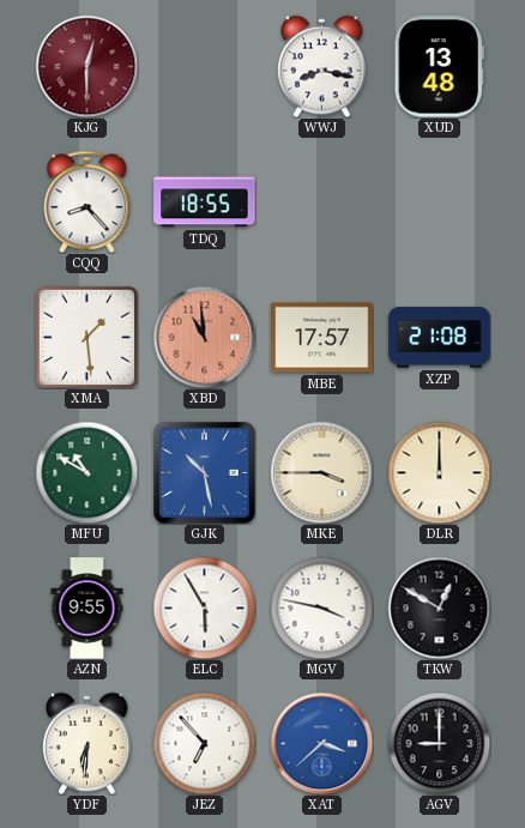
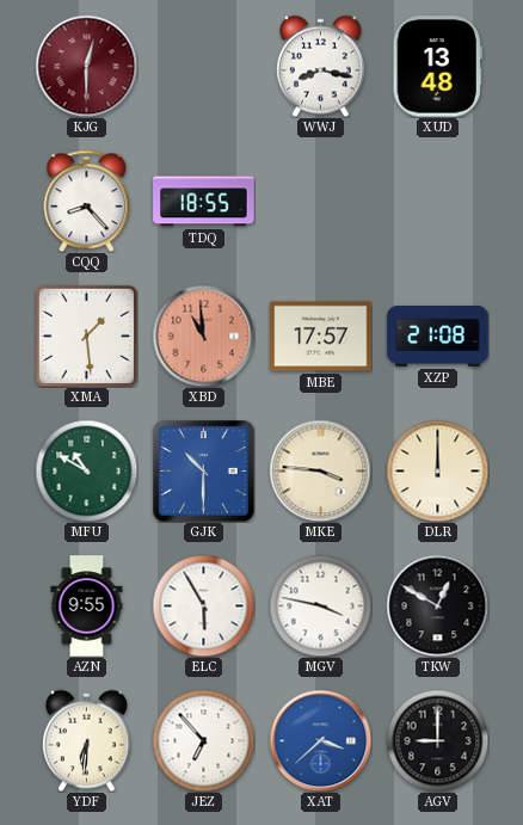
GJK: 10:28 -> 10:30 (204, 472)
MKE: 3:45 -> 3:46 (320, 470)
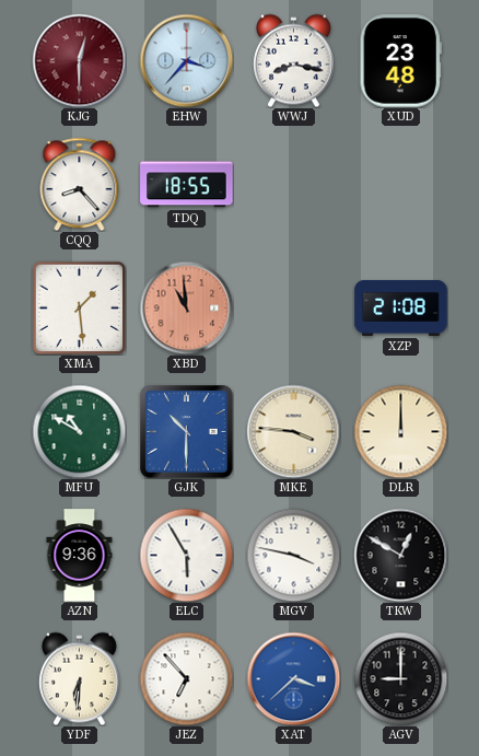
EHW: none -> 3:37 (186, 60)
XUD: 13:48 -> 23:48 (400, 61)
MBE: 17:57 -> none (321, 337)
AZN: 9:55 -> 9:36 (80, 556)
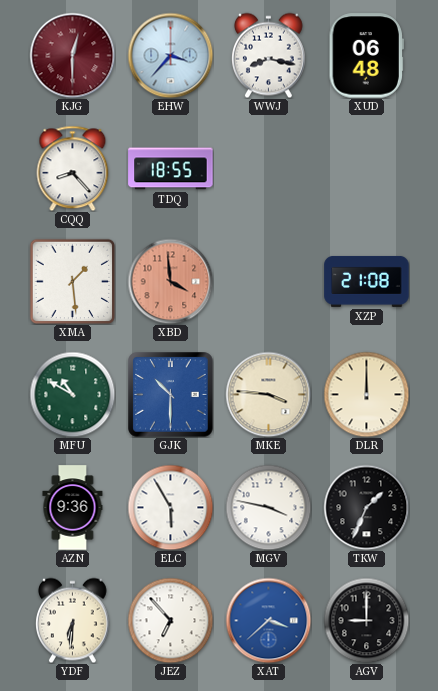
XUD: 23:48 -> 06:48 (366, 56)
XBD: 10:59 -> 3:59 (170, 281)
TKW: 12:50 -> 1:34 (366, 507)
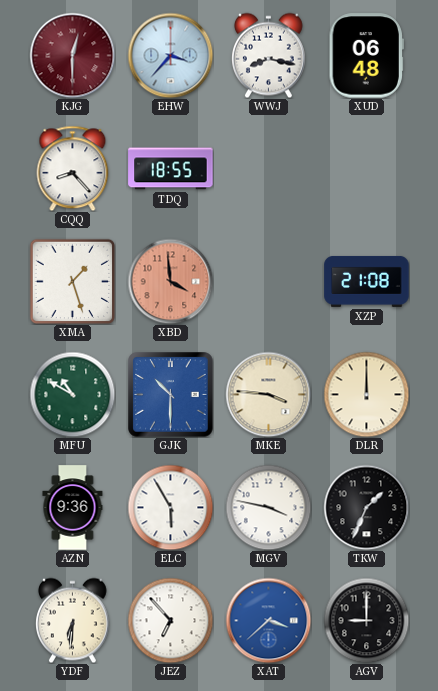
XMA: 1:29 -> 1:27 (72, 281)
